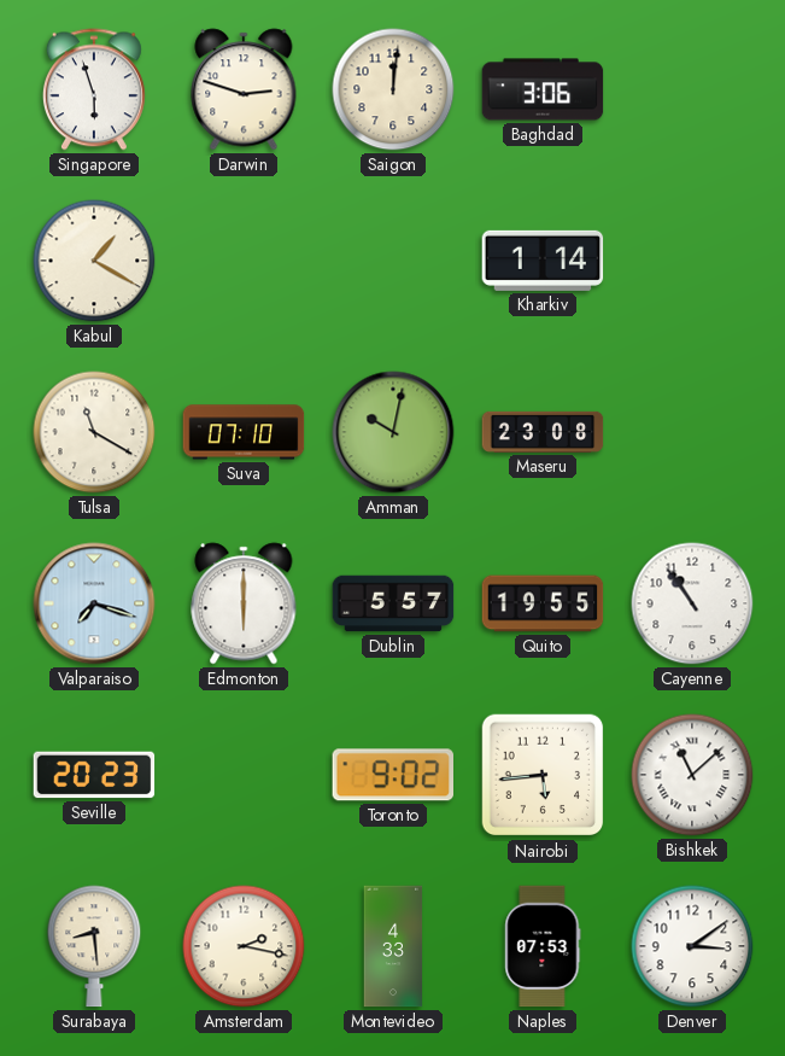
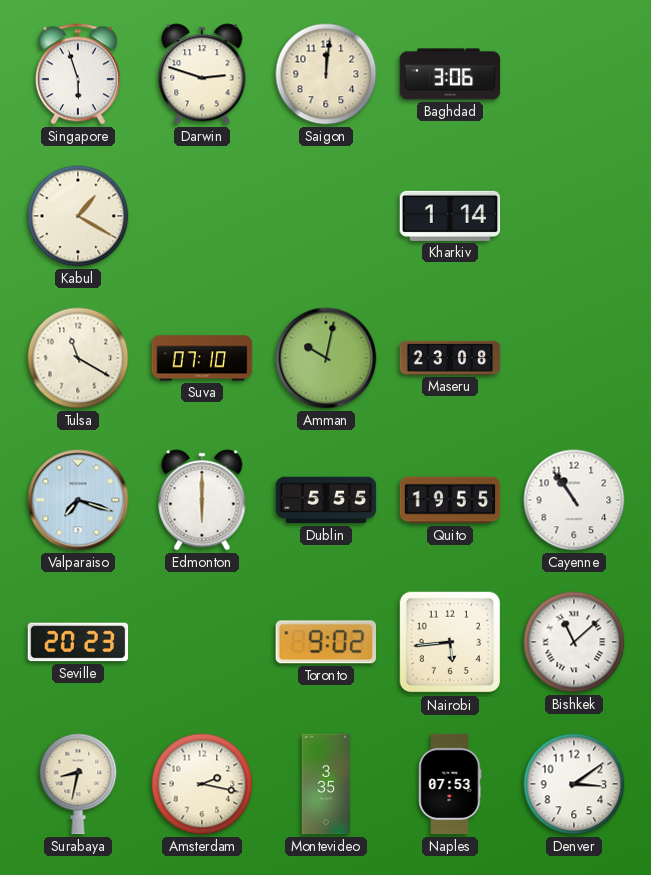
Dublin: 5:57 -> 5:55 (326, 500)
Surabaya: 8:29 -> 8:32 (78, 784)
Montevideo: 4:33 -> 3:35 (326, 784)
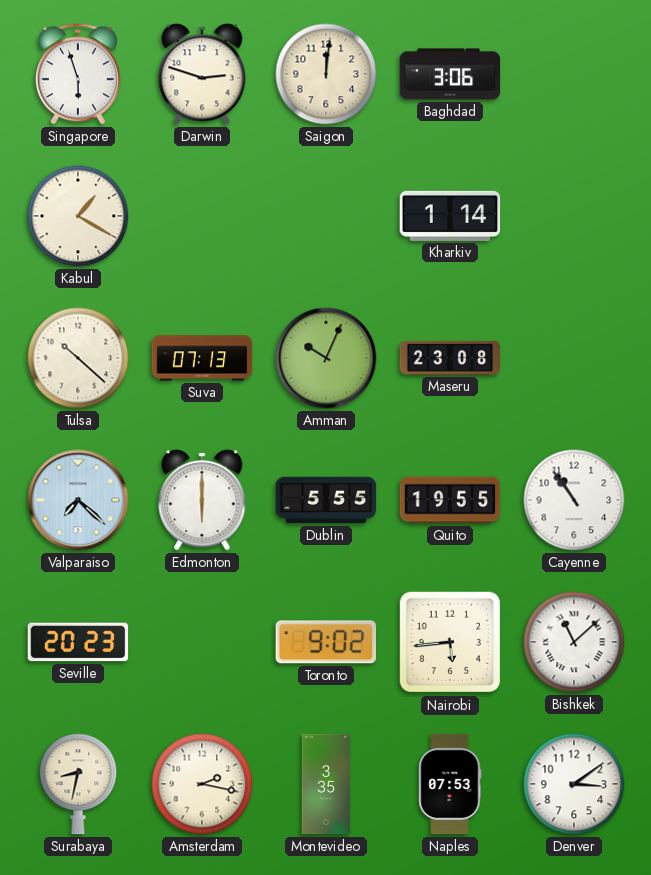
Tulsa: 11:20 -> 10:22 (78, 358)
Suva: 07:10 -> 07:13 (202, 358)
Amman: 10:02 -> 10:04 (326, 358)
Valparaiso: 7:18 -> 7:22 (78, 500)
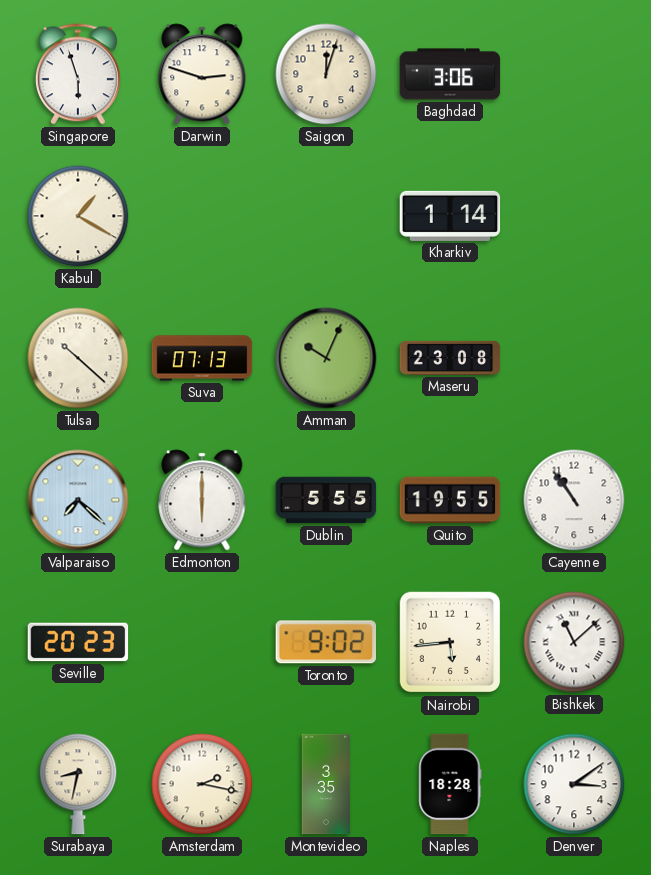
Saigon: 12:01 -> 12:03 (326, 74)
Naples: 07:53 -> 18:28 (450, 784)
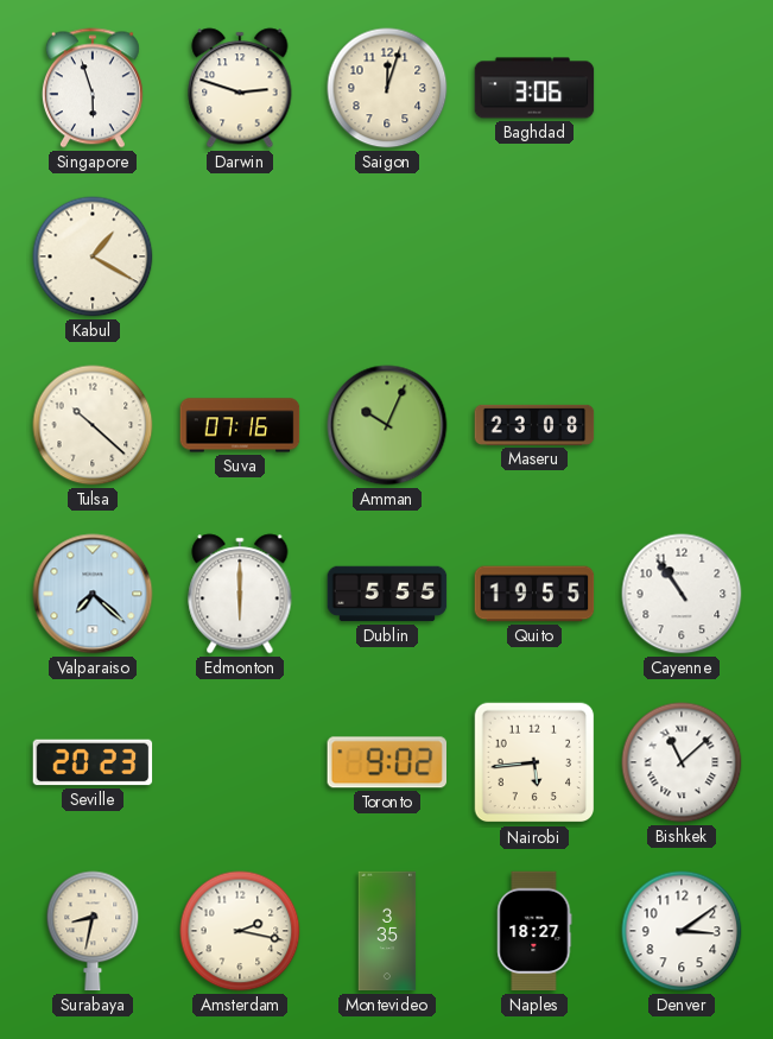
Kharkiv: 1:14 -> none (450, 216)
Suva: 07:13 -> 07:16 (240, 425)
Naples: 18:28 -> 18:27 (534, 931)
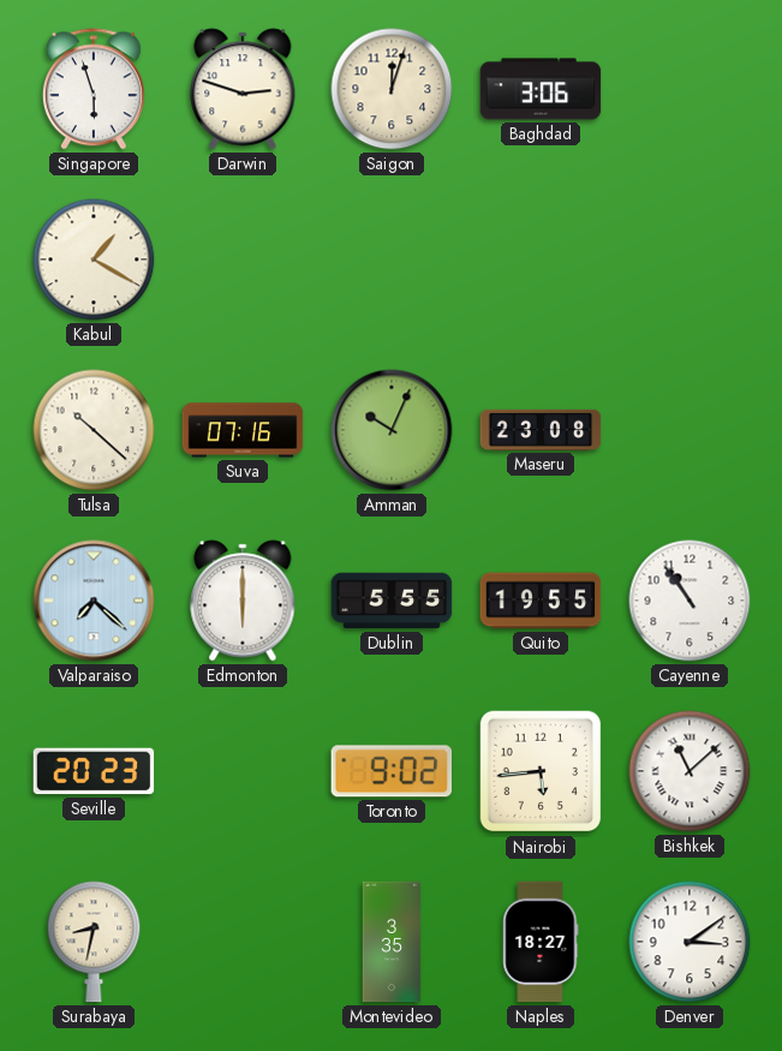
Amsterdam: 2:17 -> none (240, 931)
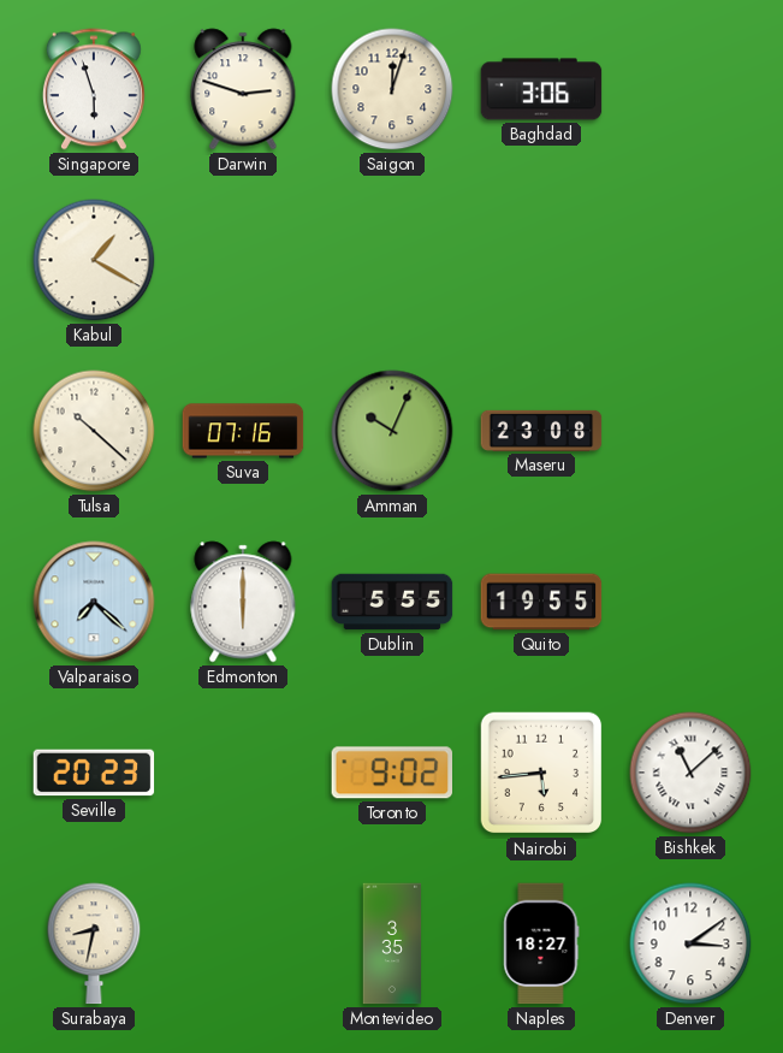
Cayenne: 10:54 -> none (690, 601)
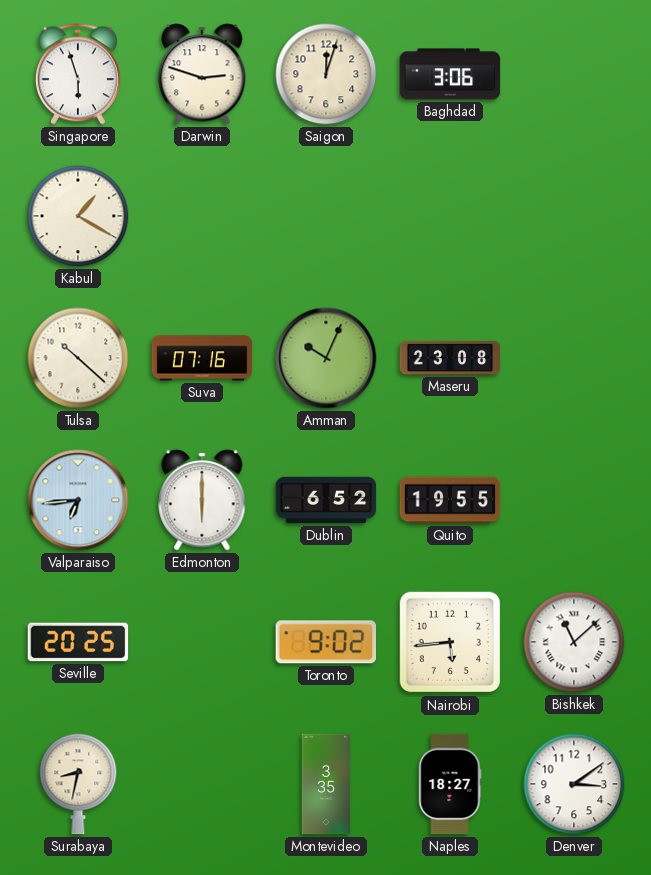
Valparaiso: 7:22 -> 6:44 (78, 500)
Dublin: 5:55 -> 6:52 (326, 500)
Seville: 20:23 -> 20:25 (78, 642)
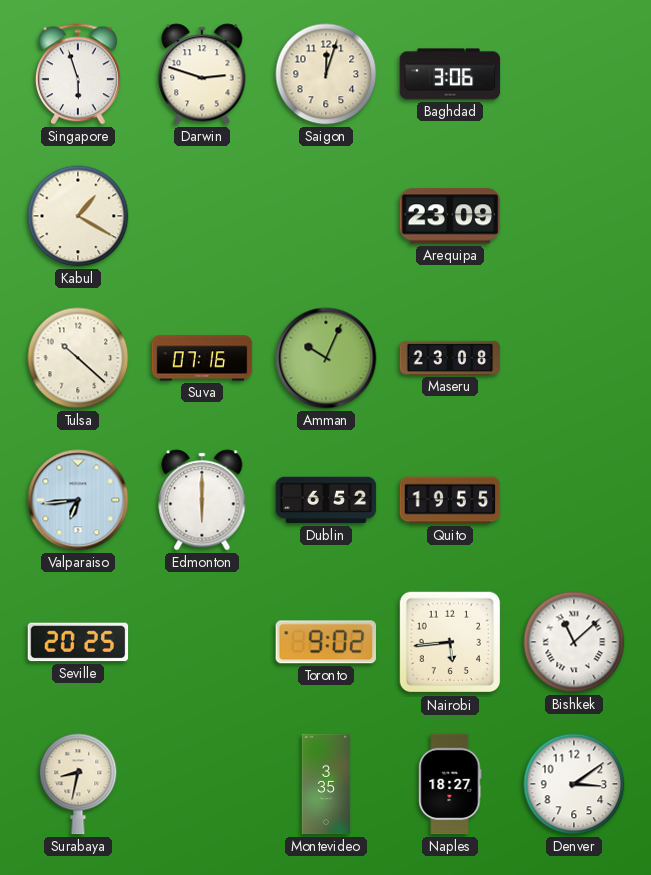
Arequipa: none -> 23:09 (450, 216)
